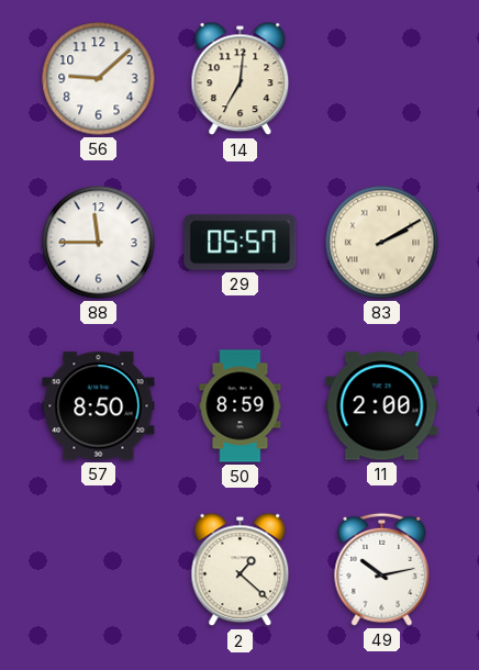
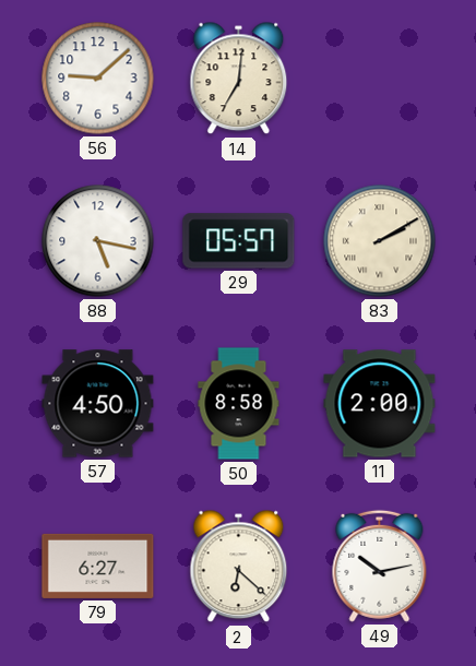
88: 11:45 -> 5:17 (98, 241)
57: 8:50 -> 4:50 (98, 404)
50: 8:59 -> 8:58 (239, 404)
79: none -> 6:27 (98, 566)
2: 1:22 -> 6:22 (239, 567)
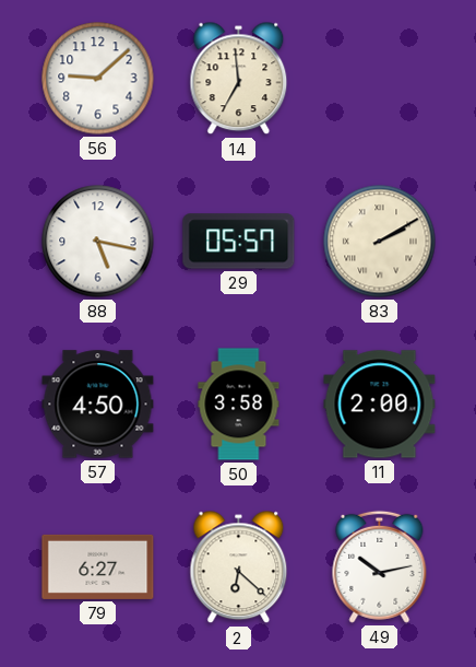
14: 7:01 -> 6:59 (239, 79)
50: 8:58 -> 3:58 (239, 405)
